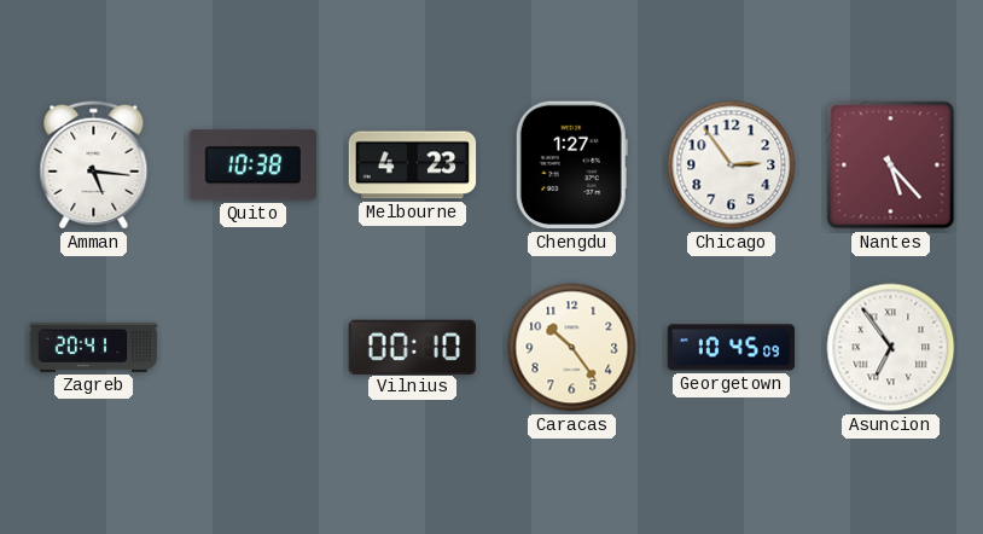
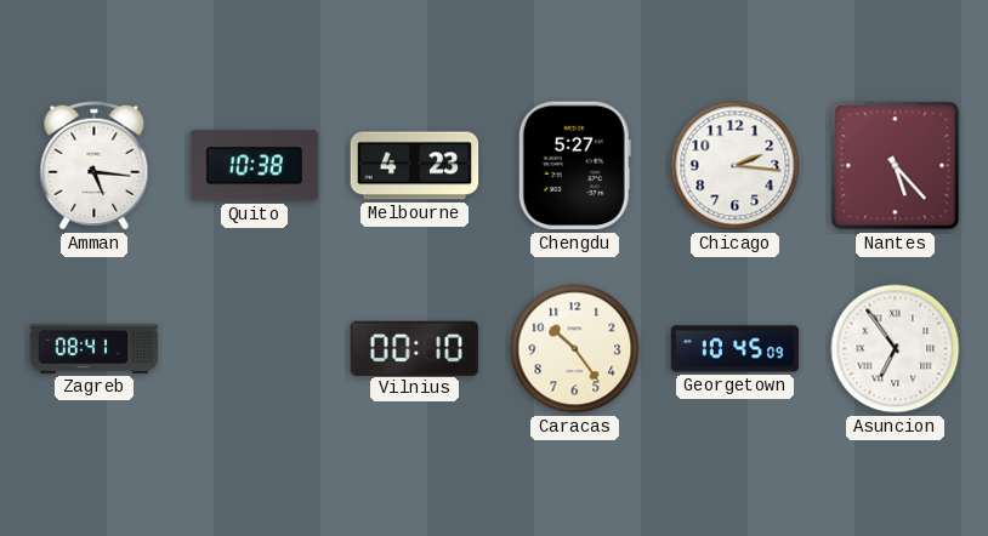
Chengdu: 1:27 -> 5:27 (574, 166)
Chicago: 2:54 -> 2:16 (736, 166)
Zagreb: 20:41 -> 08:41 (95, 348)
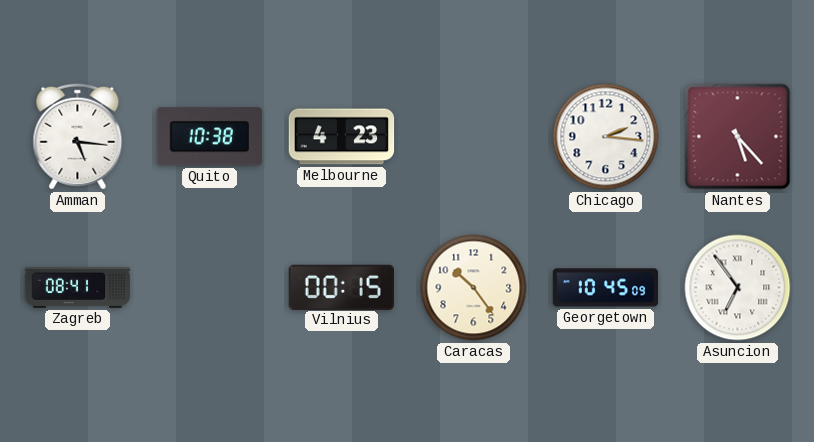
Chengdu: 5:27 -> none (574, 166)
Vilnius: 00:10 -> 00:15 (341, 287)
